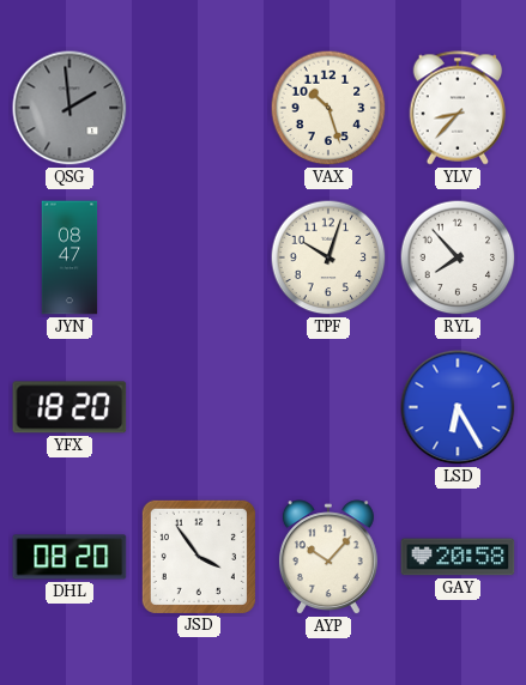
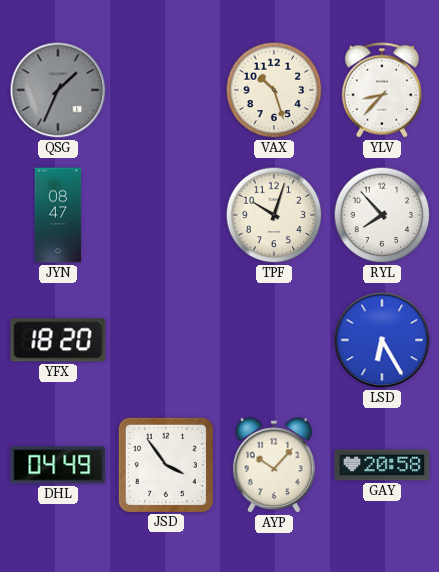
QSG: 1:59 -> 1:34 (58, 90)
DHL: 08:20 -> 04:49 (58, 465)
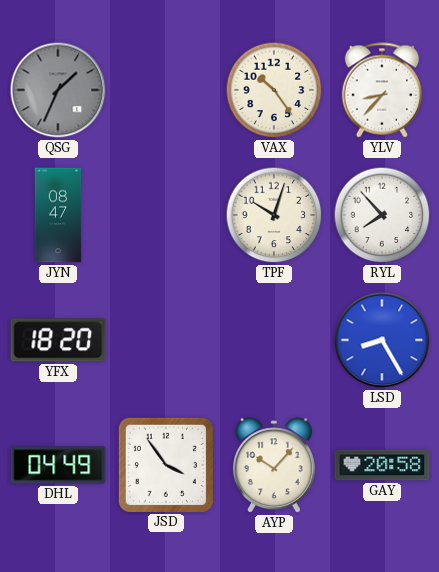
VAX: 10:27 -> 10:24 (274, 90)
LSD: 6:25 -> 8:25 (382, 340)
